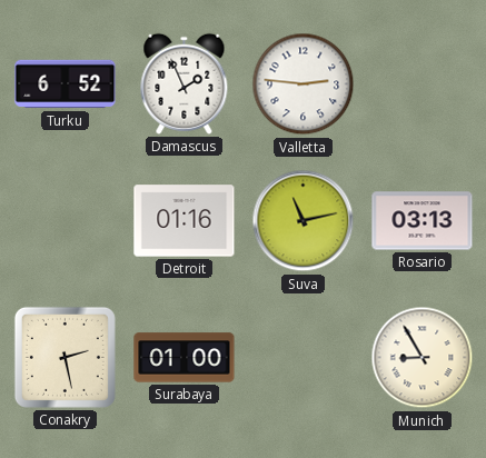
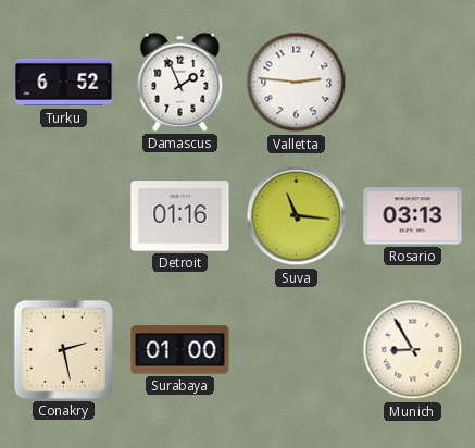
Suva: 11:13 -> 11:16 (297, 216)
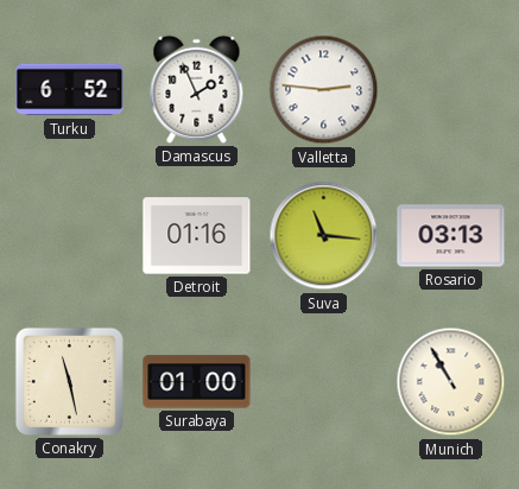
Conakry: 2:28 -> 11:28 (69, 381)
Munich: 8:55 -> 10:55 (451, 382)
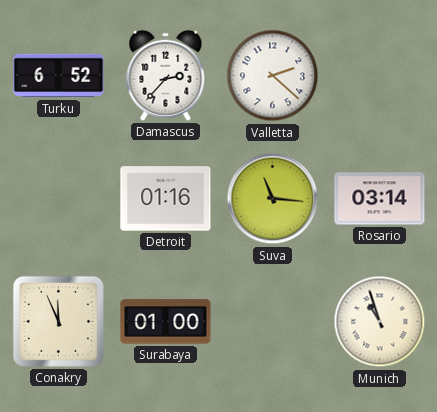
Damascus: 1:56 -> 2:37 (166, 75)
Valletta: 2:46 -> 2:22 (273, 76)
Rosario: 03:13 -> 03:14 (380, 199)
Conakry: 11:28 -> 11:56 (58, 321)
Munich: 10:55 -> 10:57 (380, 322)
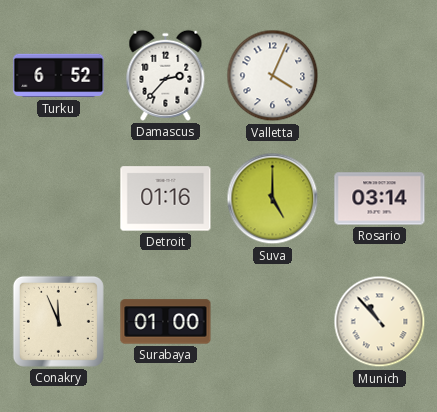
Valletta: 2:22 -> 4:04 (273, 76)
Suva: 11:16 -> 5:00 (273, 199)
Munich: 10:57 -> 10:53 (380, 322)
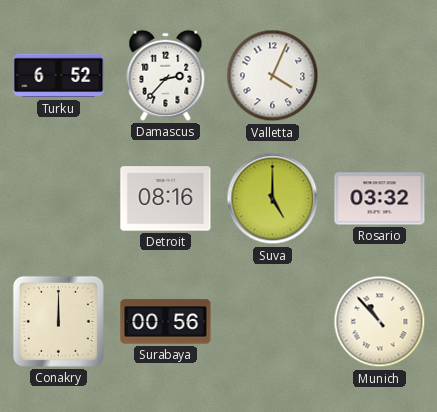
Detroit: 01:16 -> 08:16 (166, 199)
Rosario: 03:14 -> 03:32 (380, 199)
Conakry: 11:56 -> 12:00 (58, 321)
Surabaya: 01:00 -> 00:56 (166, 322)
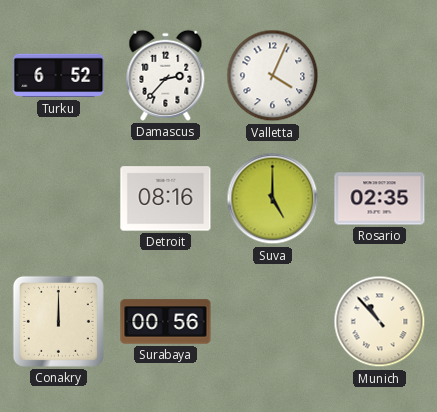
Rosario: 03:32 -> 02:35 (380, 199)
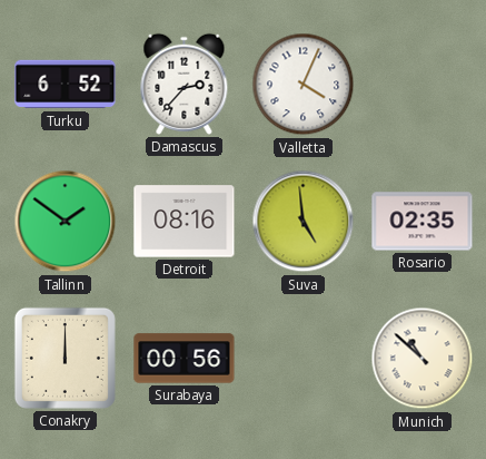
Tallinn: none -> 1:51 (66, 222)
Suva: 5:00 -> 4:59 (304, 222)
Munich: 10:53 -> 10:52 (423, 359)
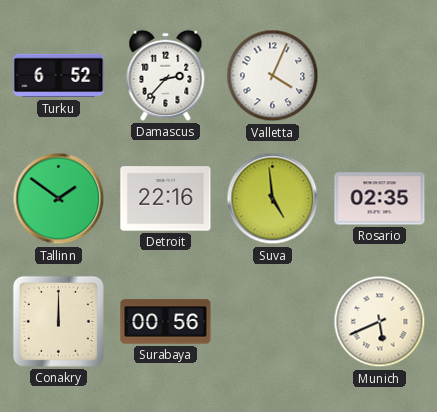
Detroit: 08:16 -> 22:16 (166, 199)
Munich: 10:52 -> 5:41 (380, 322)
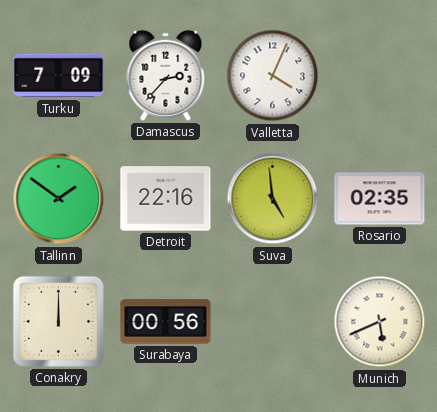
Turku: 6:52 -> 7:09 (59, 76)
